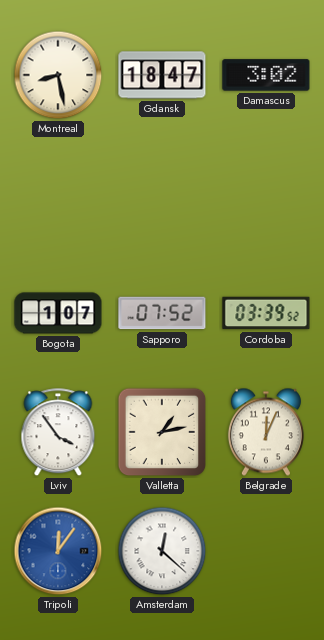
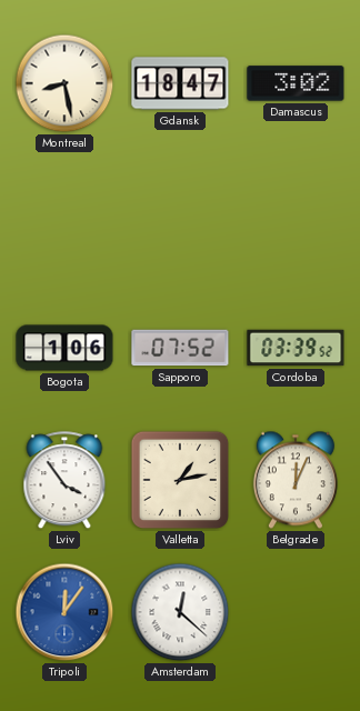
Bogota: 1:07 -> 1:06 (64, 348)
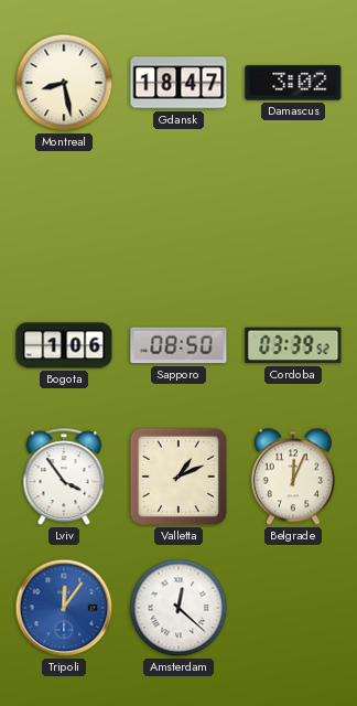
Sapporo: 07:52 -> 08:50 (178, 345)
Valletta: 1:13 -> 1:11 (178, 477)
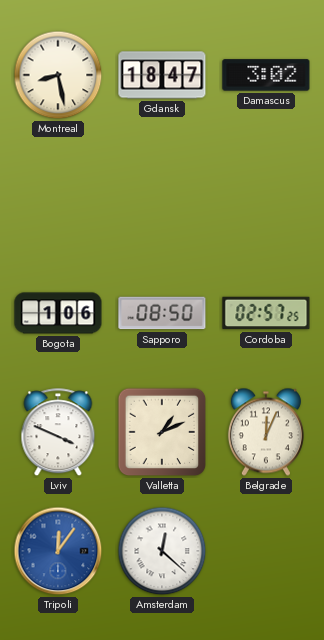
Cordoba: 03:39 -> 02:57 (266, 313)
Lviv: 3:54 -> 3:49 (58, 433)
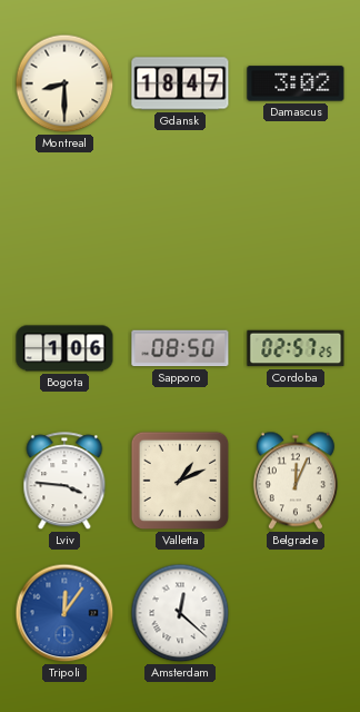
Montreal: 8:28 -> 8:30 (64, 83)
Lviv: 3:49 -> 3:46 (64, 482)
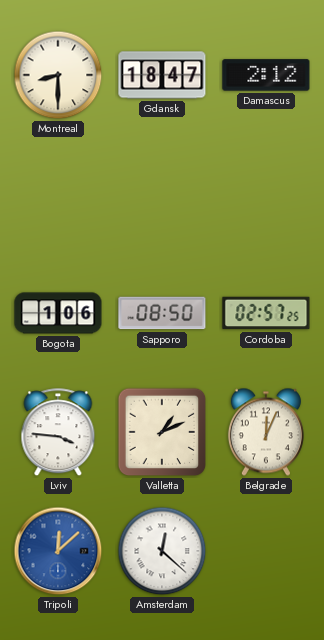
Damascus: 3:02 -> 2:12 (266, 75)
Tripoli: 12:06 -> 12:08 (58, 551)
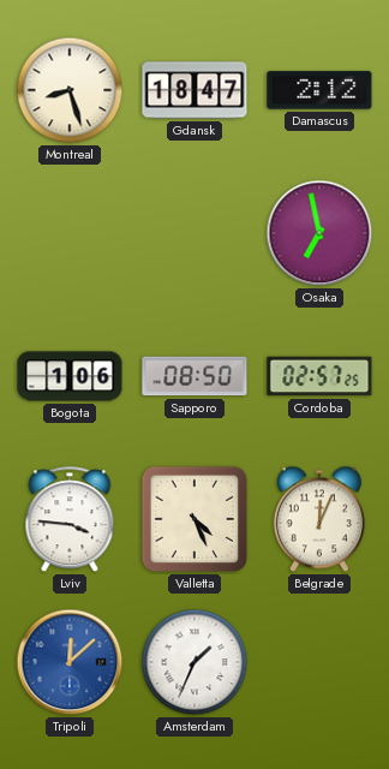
Montreal: 8:30 -> 8:27 (70, 90)
Osaka: none -> 6:58 (319, 233)
Valletta: 1:11 -> 4:26 (194, 519)
Amsterdam: 12:22 -> 1:34 (194, 662)
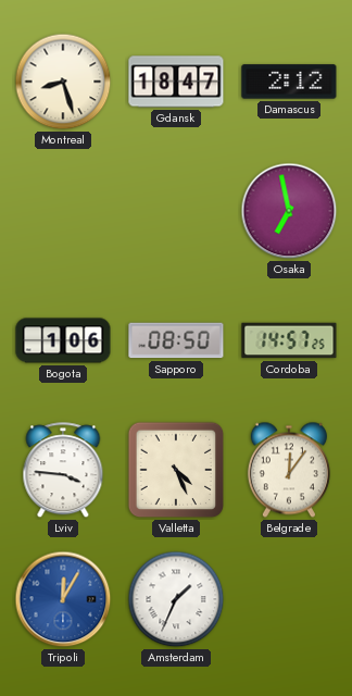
Cordoba: 02:57 -> 14:57 (289, 340)
Belgrade: 12:04 -> 12:06 (289, 470)
Tripoli: 12:08 -> 12:05 (63, 599)
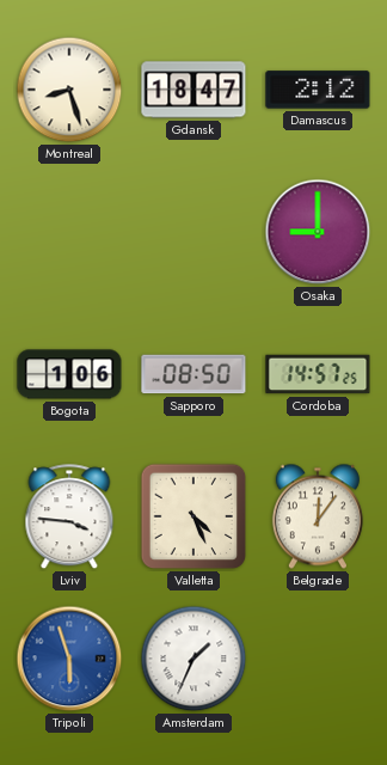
Osaka: 6:58 -> 9:00 (318, 232)
Tripoli: 12:05 -> 5:57 (69, 659)
